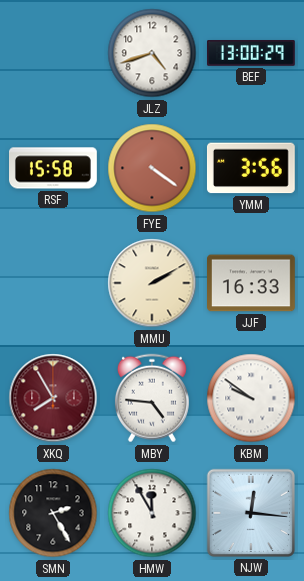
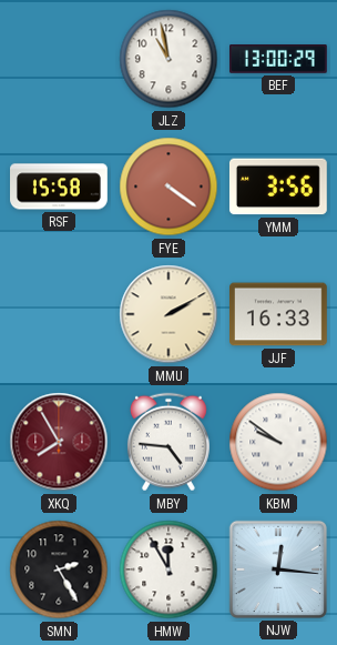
JLZ: 4:42 -> 10:58 (168, 59)
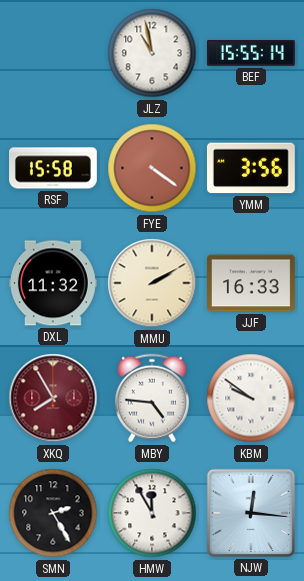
BEF: 13:00 -> 15:55 (252, 54)
DXL: none -> 11:32 (54, 283)
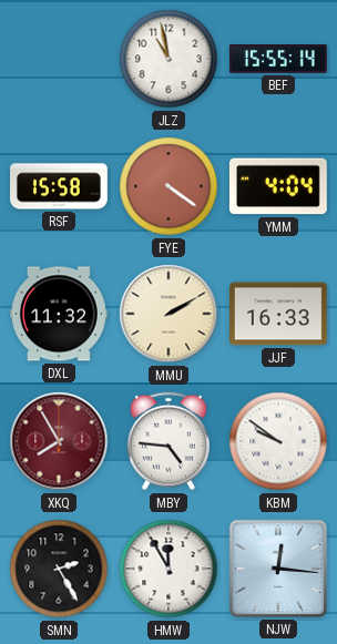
YMM: 3:56 -> 4:04 (278, 186)
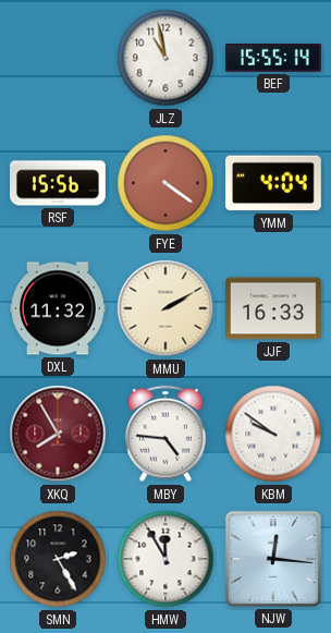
RSF: 15:58 -> 15:56 (59, 183)
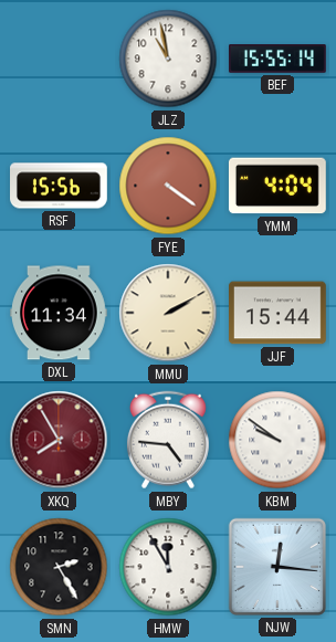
DXL: 11:32 -> 11:34 (60, 313)
JJF: 16:33 -> 15:44 (279, 313)
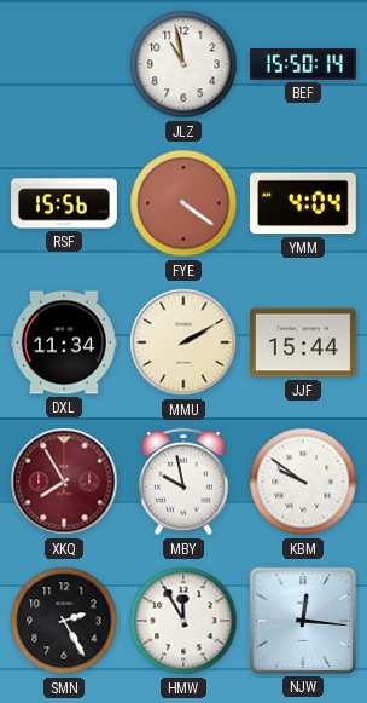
BEF: 15:55 -> 15:50 (304, 65)
MBY: 4:46 -> 9:58 (183, 482)
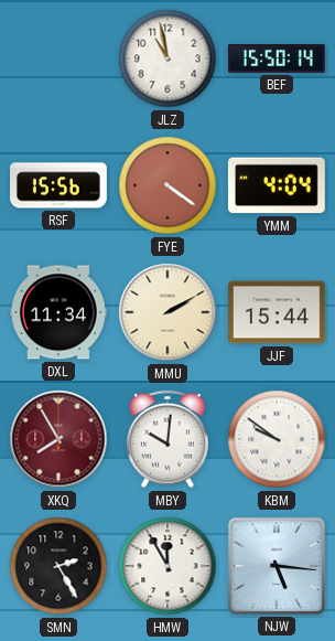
MBY: 9:58 -> 10:01 (167, 439)
NJW: 12:16 -> 5:16 (277, 566)
